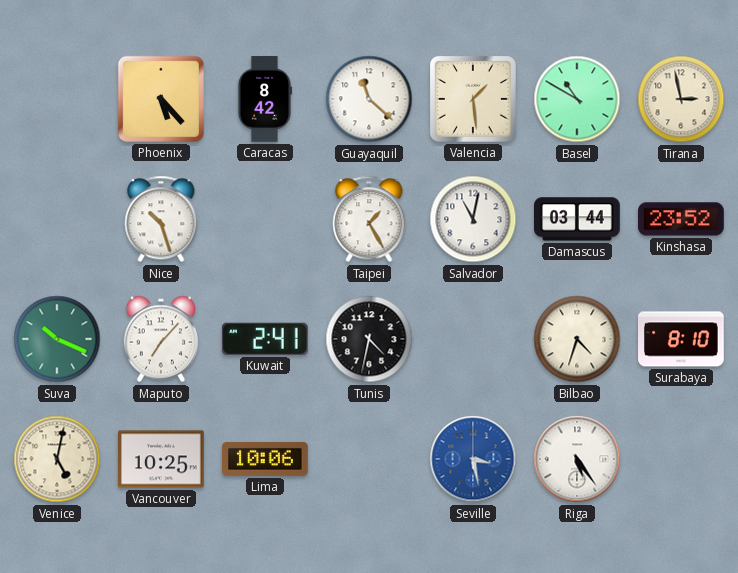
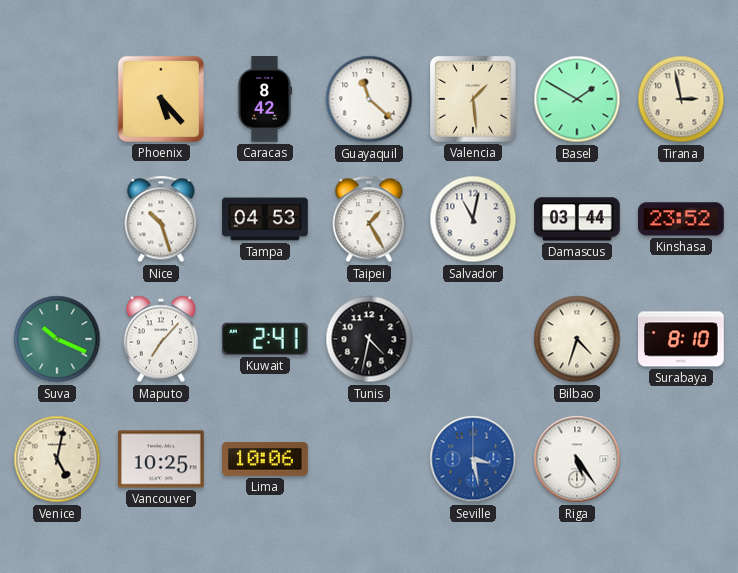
Basel: 10:50 -> 1:50 (577, 99)
Tampa: none -> 04:53 (265, 219)
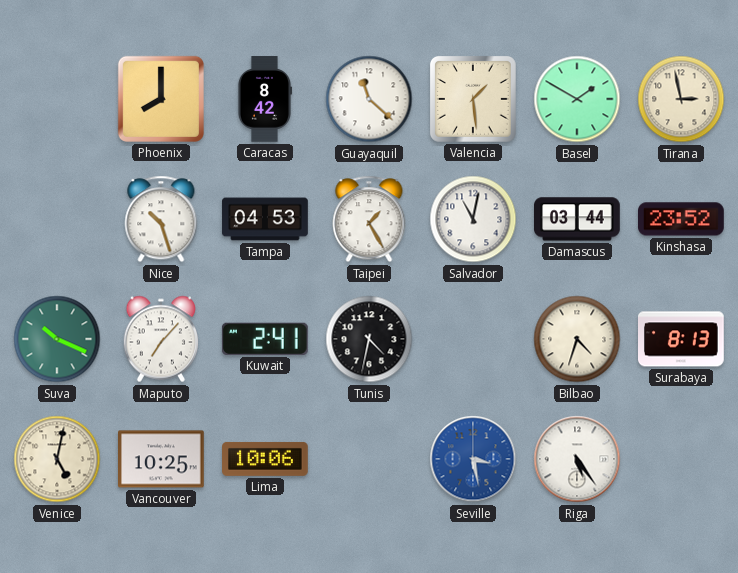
Phoenix: 5:23 -> 8:00 (161, 99)
Surabaya: 8:10 -> 8:13 (682, 339)
